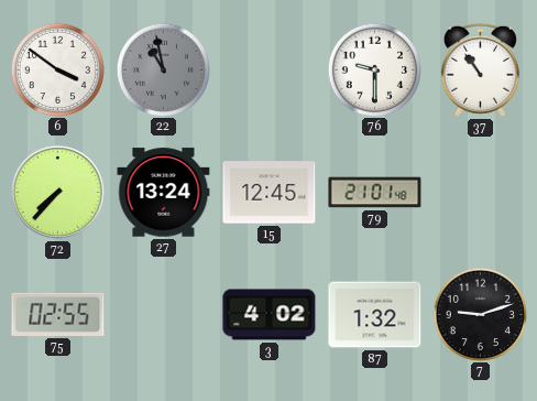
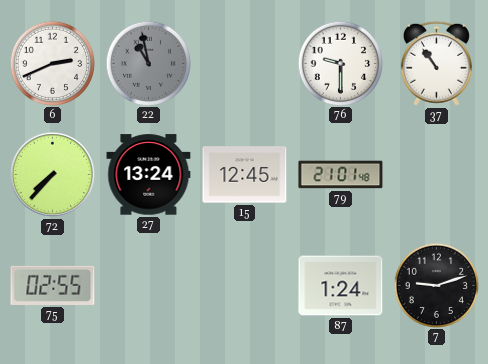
6: 3:51 -> 2:41 (52, 63)
3: 4:02 -> none (270, 315)
87: 1:32 -> 1:24 (341, 286)
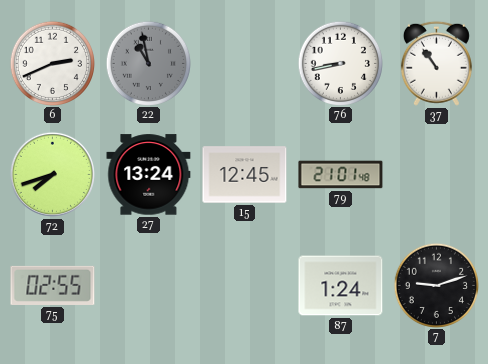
76: 9:30 -> 8:43 (340, 63)
72: 7:37 -> 7:42 (52, 174)
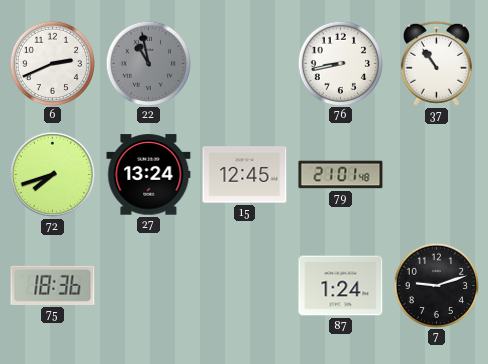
75: 02:55 -> 18:36 (53, 285)
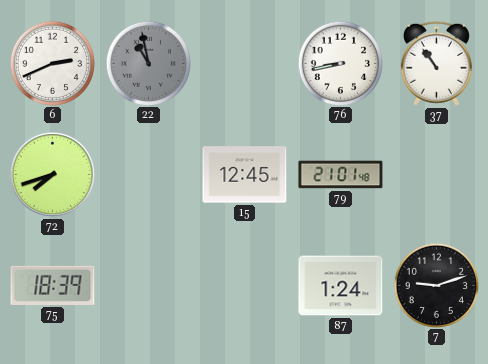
27: 13:24 -> none (149, 175)
75: 18:36 -> 18:39 (53, 285)
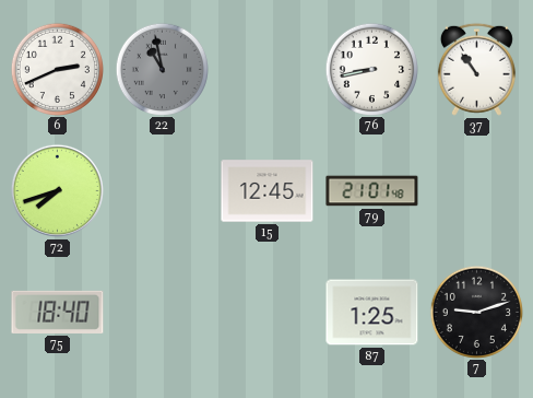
75: 18:39 -> 18:40 (58, 312)
87: 1:24 -> 1:25 (372, 313)
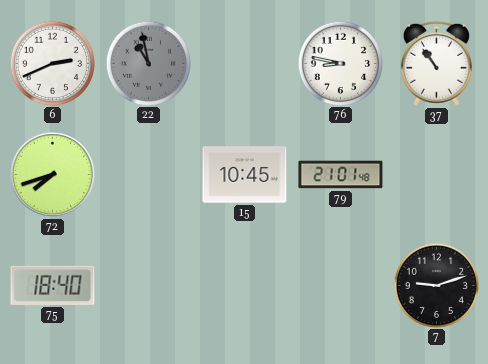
76: 8:43 -> 8:47 (340, 63)
15: 12:45 -> 10:45 (245, 175)
87: 1:25 -> none (372, 313)
